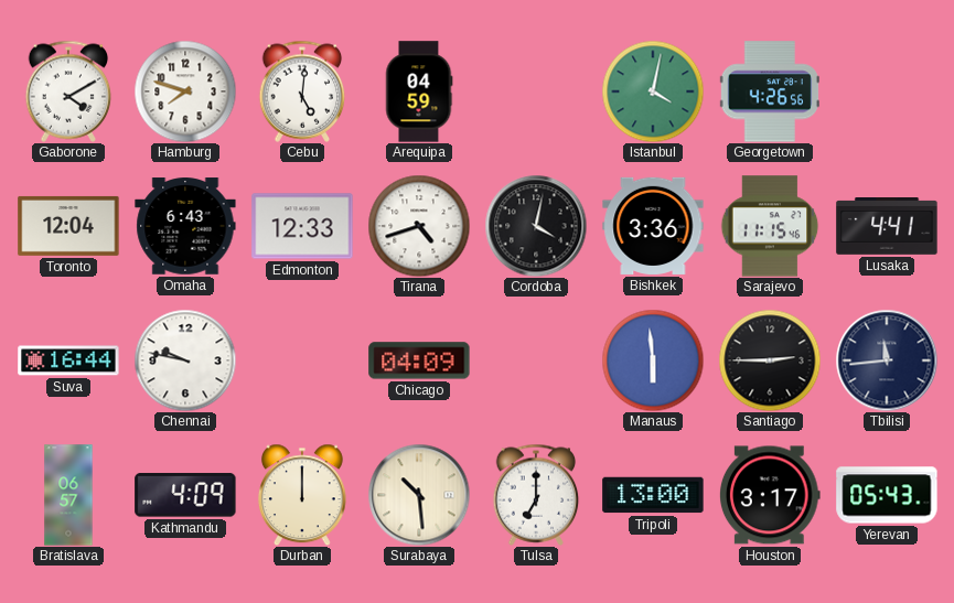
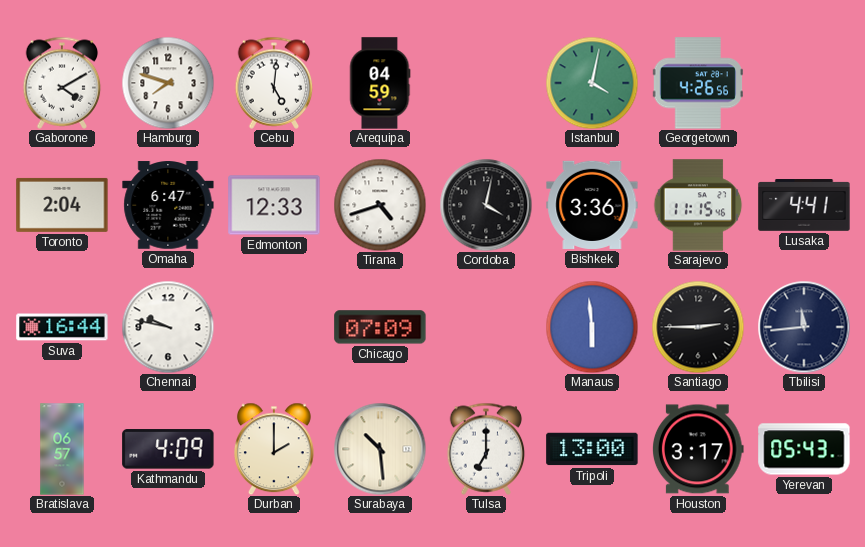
Toronto: 12:04 -> 2:04 (62, 205)
Omaha: 6:43 -> 6:47 (168, 205)
Chicago: 04:09 -> 07:09 (380, 327)
Durban: 12:00 -> 2:00 (274, 449)
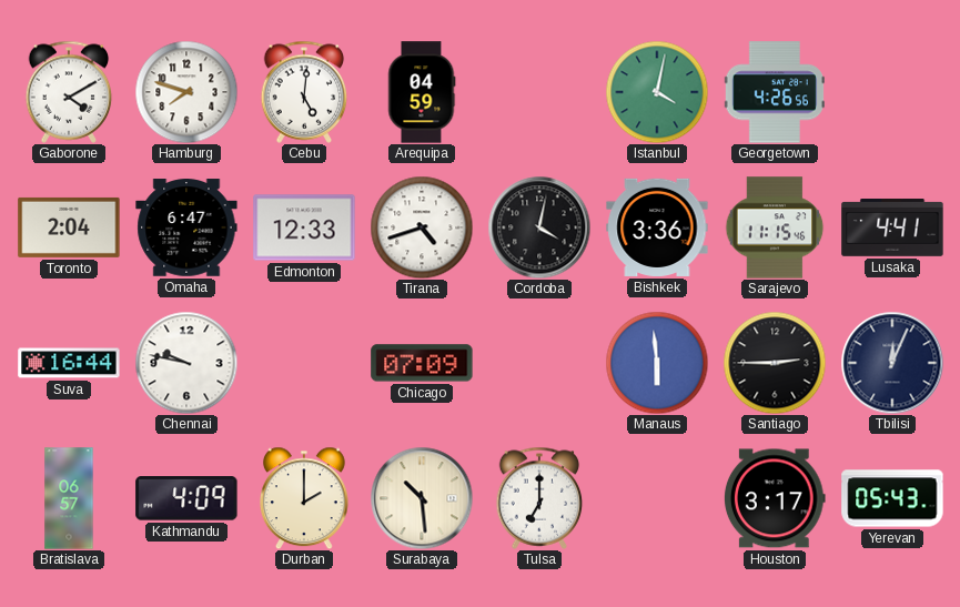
Tbilisi: 11:44 -> 12:04 (892, 363)
Tripoli: 13:00 -> none (592, 449)
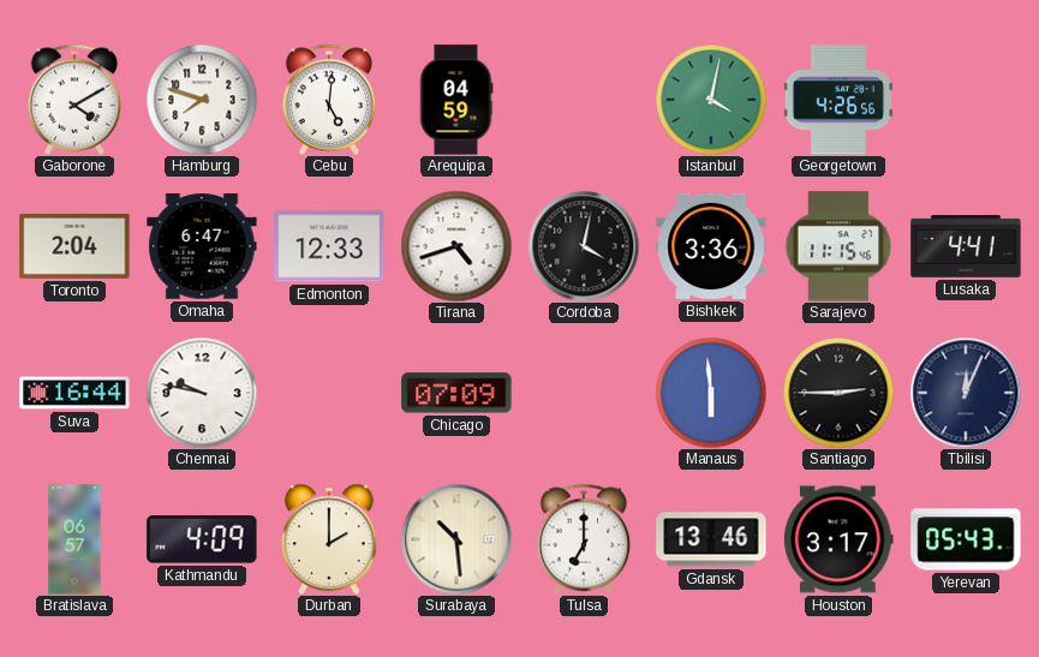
Gdansk: none -> 13:46 (711, 539)
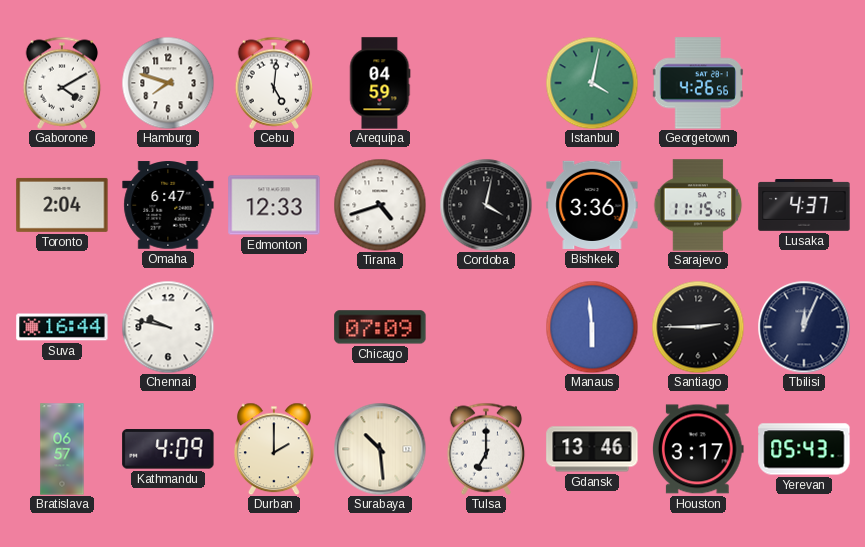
Lusaka: 4:41 -> 4:37 (804, 206)
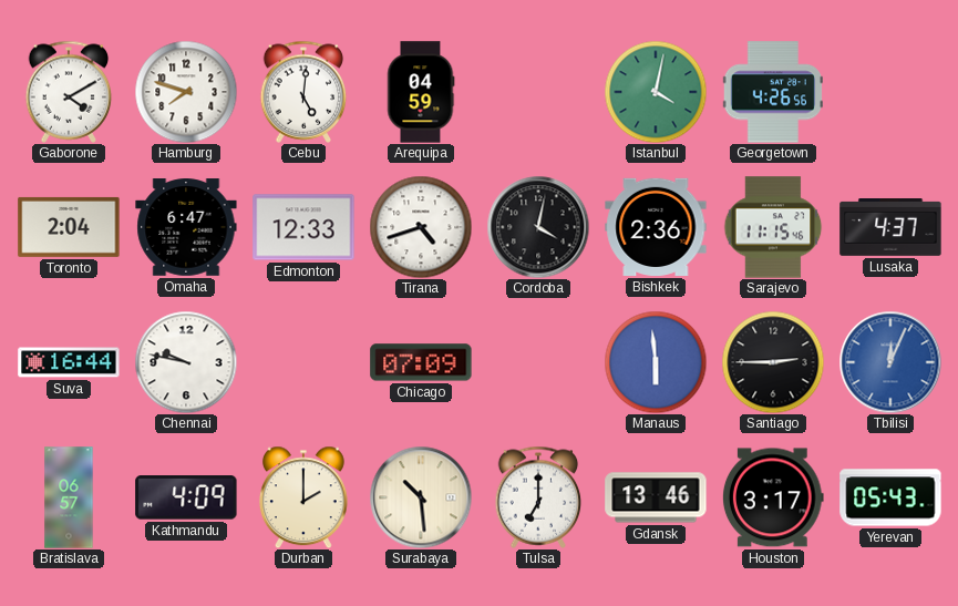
Bishkek: 3:36 -> 2:36 (656, 227)
Tbilisi dial: navy -> blue (890, 362)
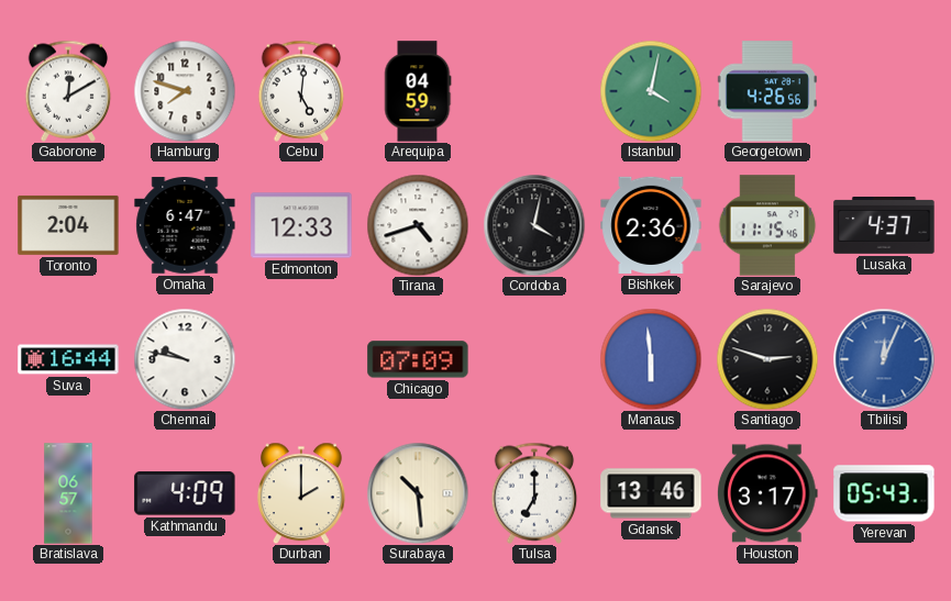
Gaborone: 4:10 -> 12:10 (68, 91)
Santiago: 2:45 -> 2:48 (767, 359)
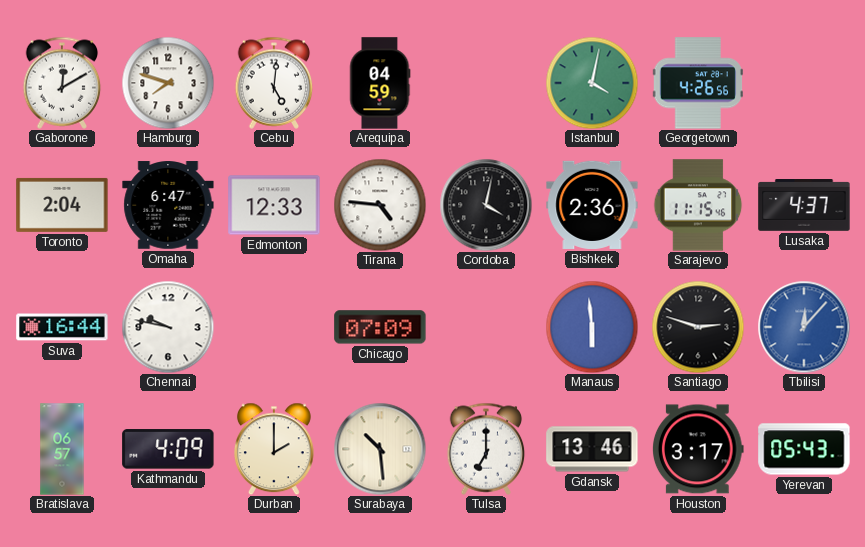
Tirana: 4:42 -> 4:46 (380, 205)
Tbilisi: 12:04 -> 12:07 (804, 327)
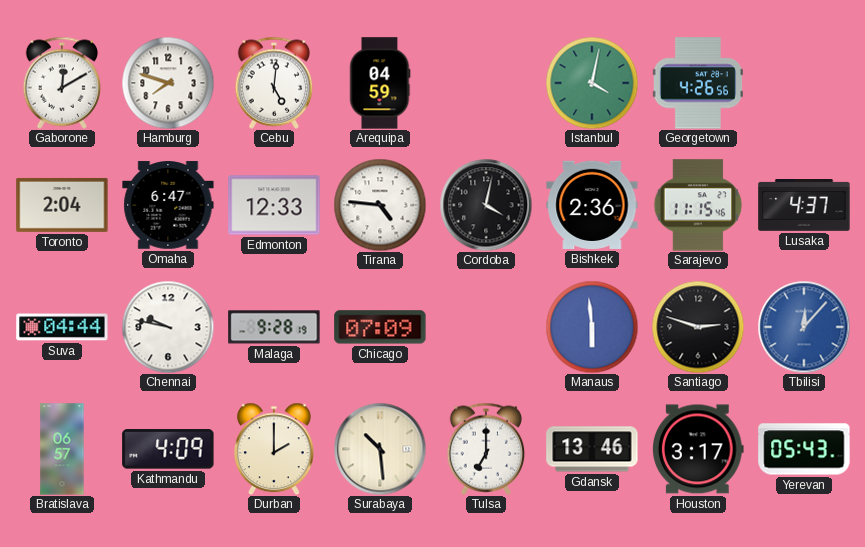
Suva: 16:44 -> 04:44 (62, 327)
Malaga: none -> 9:28 (274, 327)
